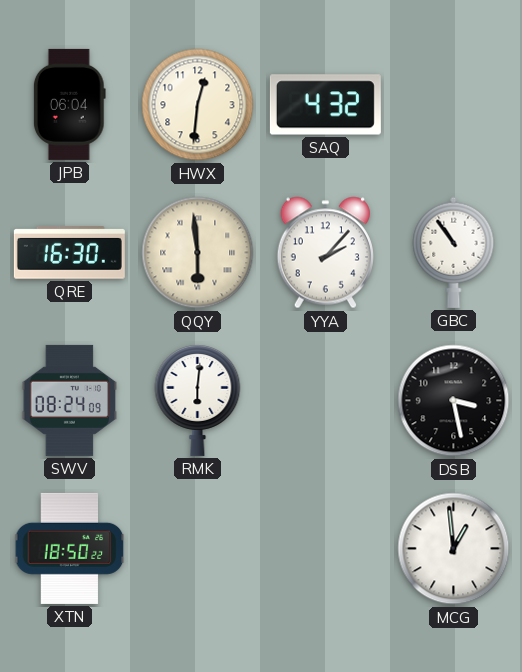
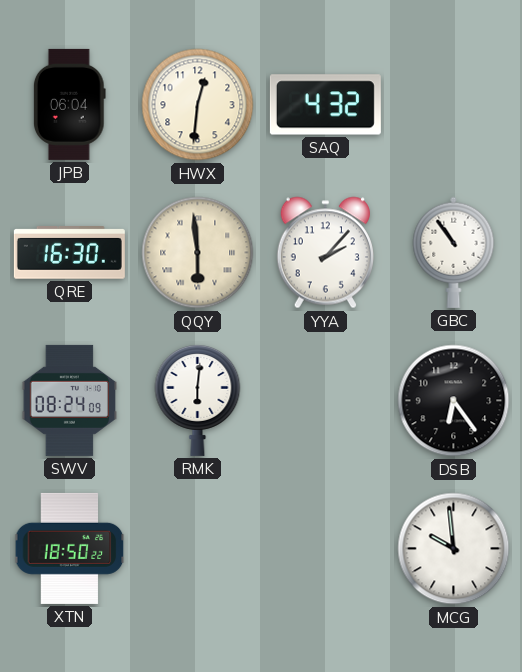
DSB: 3:28 -> 6:24 (454, 401)
MCG: 12:59 -> 9:59 (454, 549)
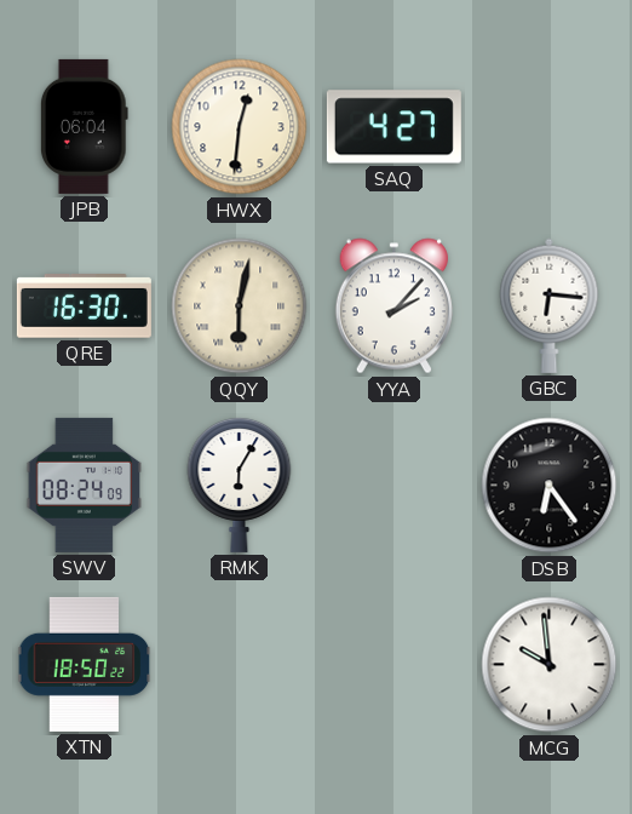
SAQ: 4:32 -> 4:27 (393, 127)
QQY: 5:59 -> 6:02 (240, 306)
GBC: 10:54 -> 6:16 (550, 305)
RMK: 6:01 -> 6:05 (240, 486)
